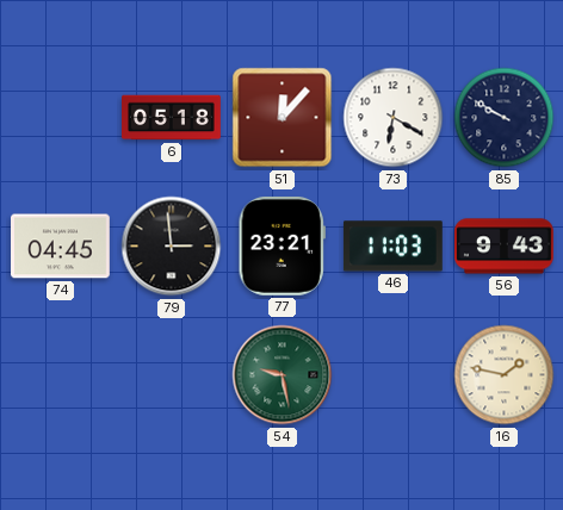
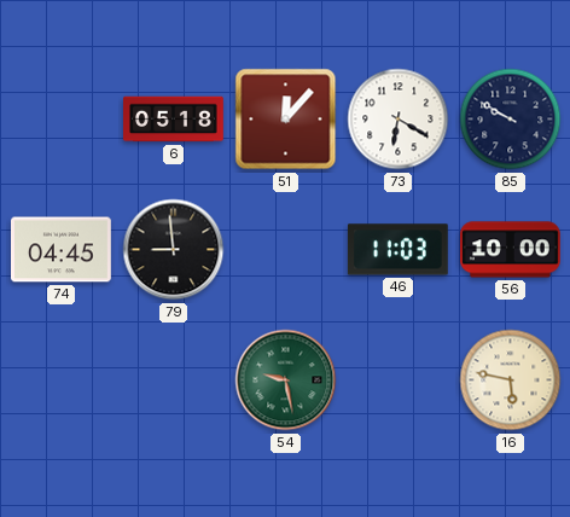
79: 2:59 -> 8:59 (174, 250)
77: 23:21 -> none (281, 245)
56: 9:43 -> 10:00 (511, 250)
16: 1:47 -> 5:47 (511, 381)
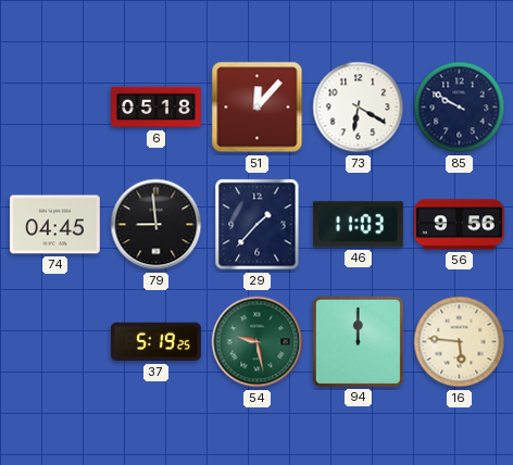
29: none -> 1:37 (258, 225)
56: 10:00 -> 9:56 (460, 225)
37: none -> 5:19 (157, 342)
94: none -> 12:00 (358, 341)
16: 5:47 -> 5:46 (460, 342)
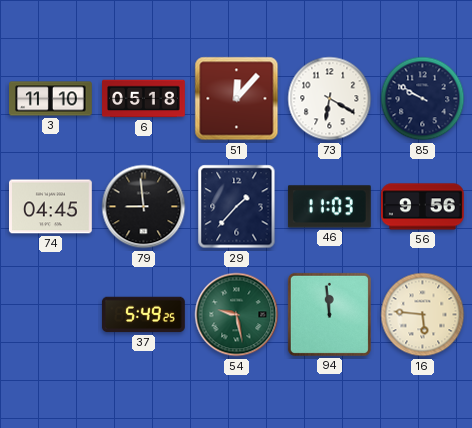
3: none -> 11:10 (51, 99)
37: 5:19 -> 5:49 (144, 315)
94: 12:00 -> 11:59 (329, 314)
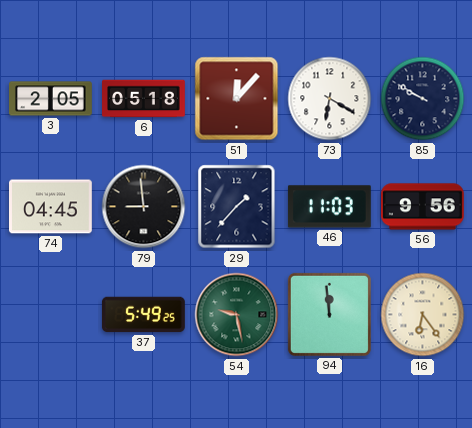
3: 11:10 -> 2:05 (51, 99)
16: 5:46 -> 6:24 (423, 315)
